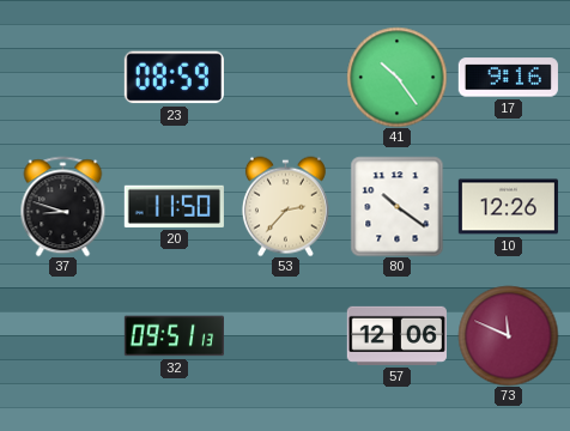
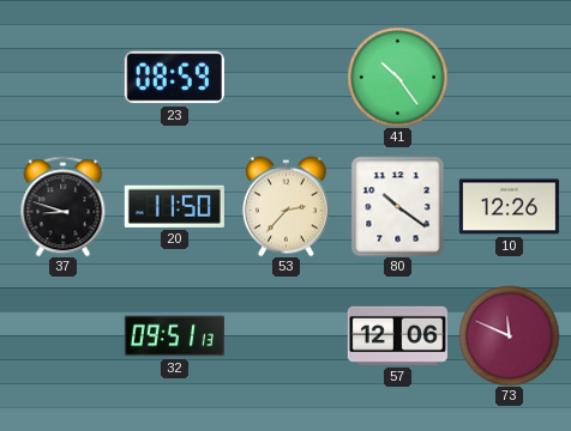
17: 9:16 -> none (508, 78)
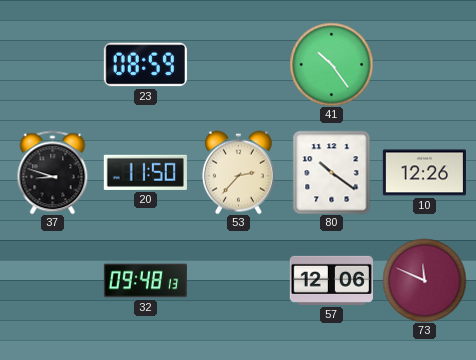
32: 09:51 -> 09:48 (145, 281)
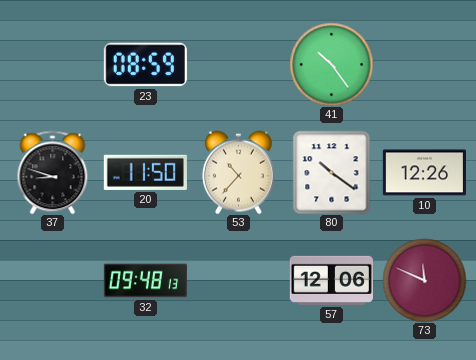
53: 2:37 -> 10:37 (238, 172)
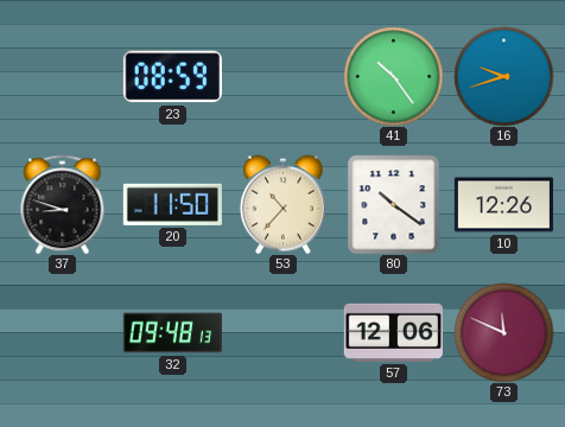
16: none -> 9:42 (503, 76)
